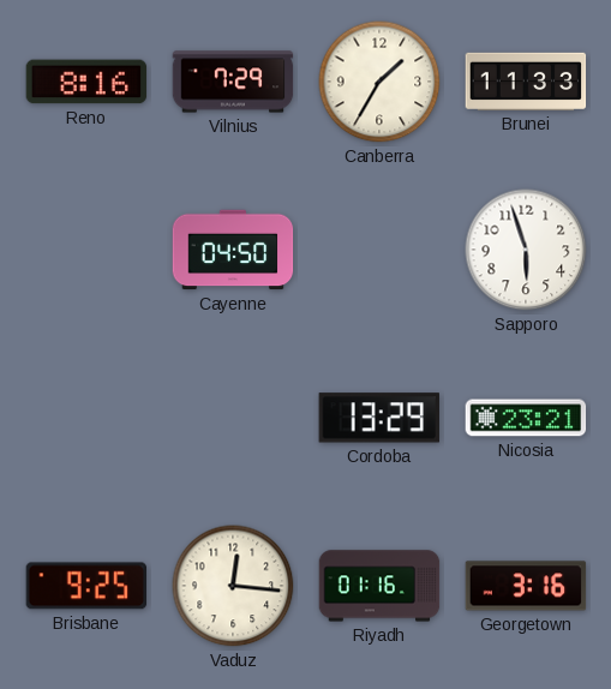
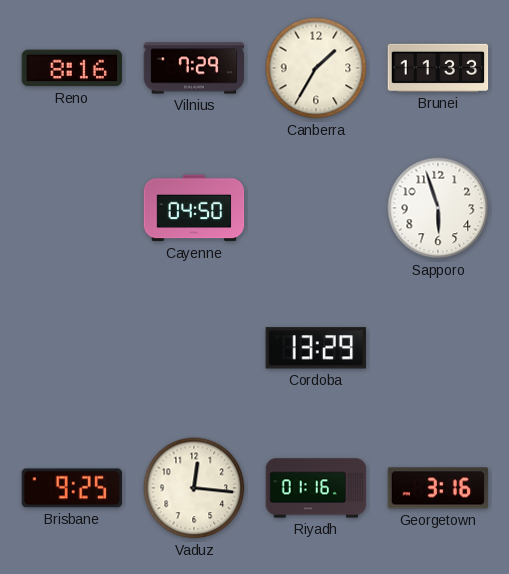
Nicosia: 23:21 -> none (526, 418)
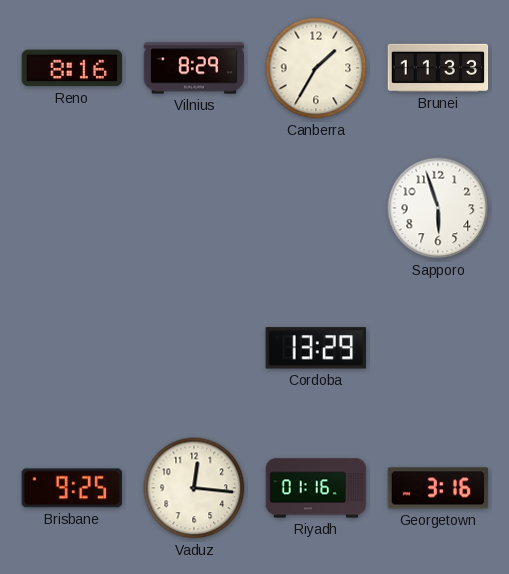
Vilnius: 7:29 -> 8:29 (194, 68)
Cayenne: 04:50 -> none (194, 208)
